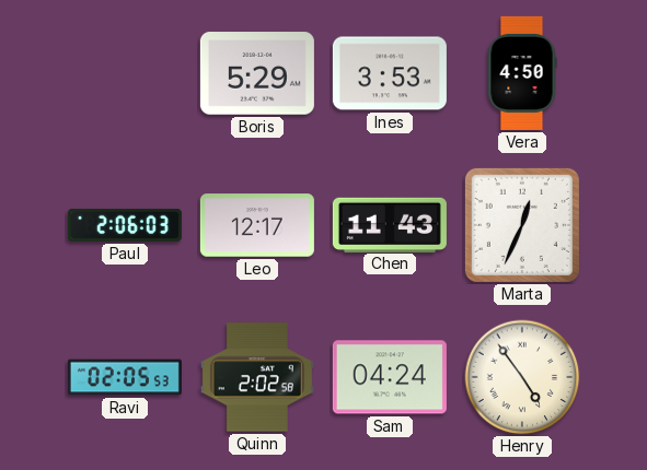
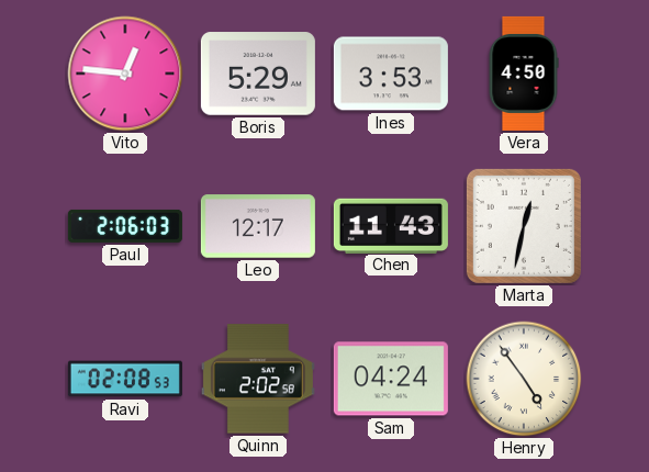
Vito: none -> 12:46 (125, 74)
Marta: 12:34 -> 12:32 (524, 226)
Ravi: 02:05 -> 02:08 (125, 379)
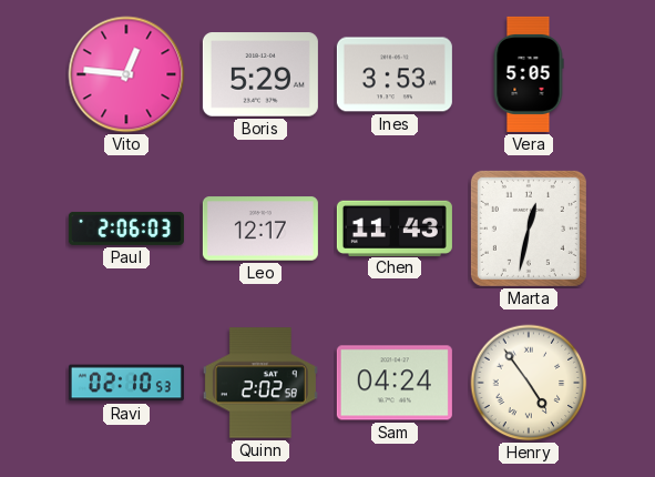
Vera: 4:50 -> 5:05 (529, 74)
Ravi: 02:08 -> 02:10 (126, 383)
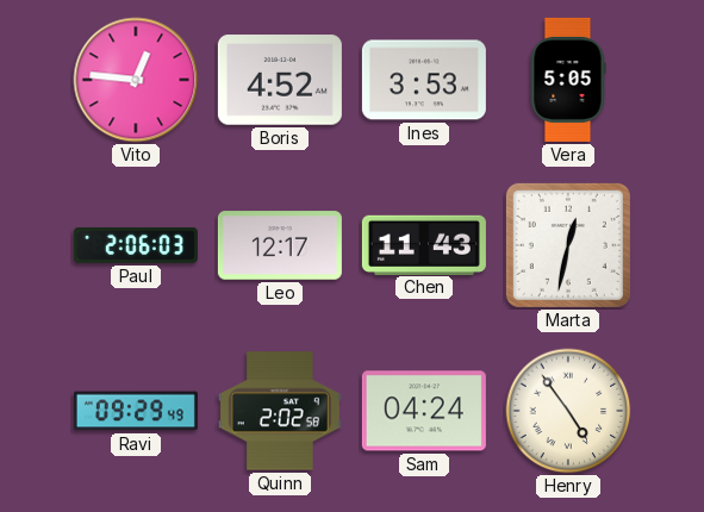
Boris: 5:29 -> 4:52 (280, 80)
Ravi: 02:10 -> 09:29 (136, 411)
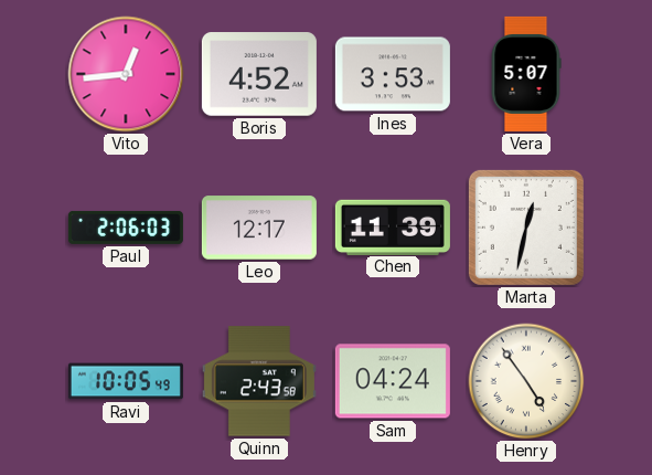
Vito: 12:46 -> 12:44 (126, 74)
Vera: 5:05 -> 5:07 (526, 74)
Chen: 11:43 -> 11:39 (393, 226)
Ravi: 09:29 -> 10:05 (126, 381)
Quinn: 2:02 -> 2:43 (259, 381)
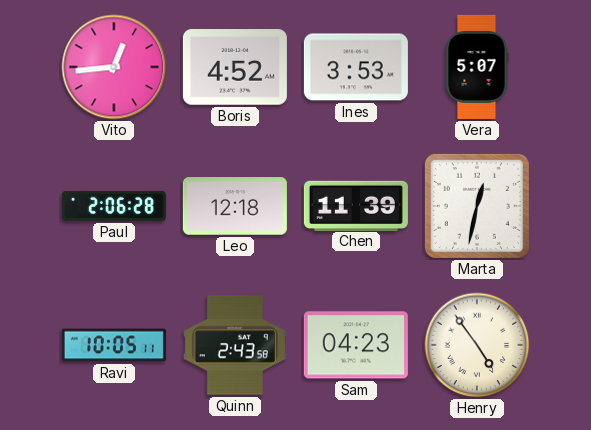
Paul: 2:06:03 -> 2:06:28 (114, 206)
Leo: 12:17 -> 12:18 (235, 206)
Ravi: 10:05:49 -> 10:05:11 (114, 345)
Sam: 04:24 -> 04:23 (356, 345)
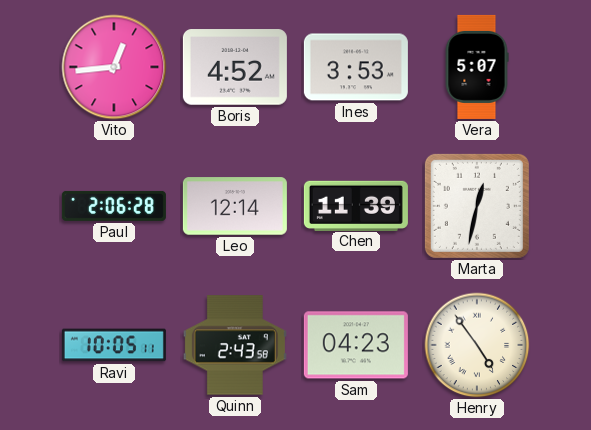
Leo: 12:18 -> 12:14 (235, 206)
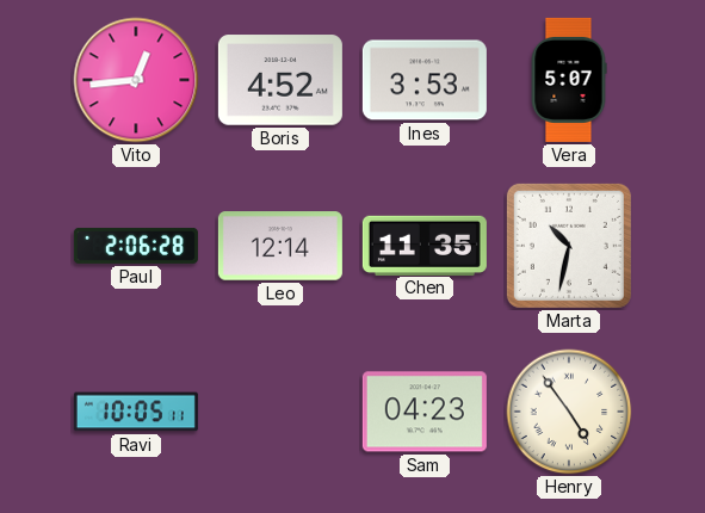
Chen: 11:39 -> 11:35 (425, 245)
Marta: 12:32 -> 10:32 (569, 246)
Quinn: 2:43 -> none (235, 345)
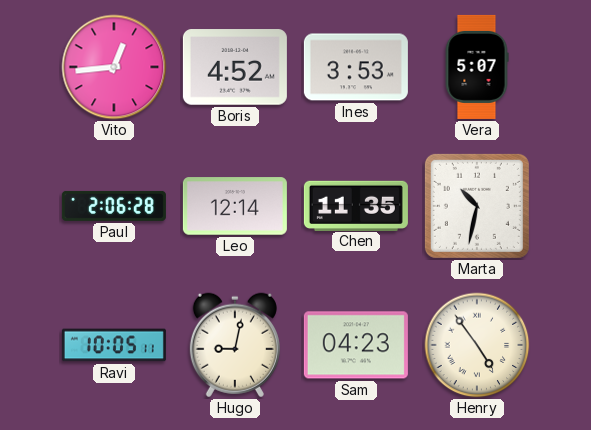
Hugo: none -> 9:02 (235, 345)
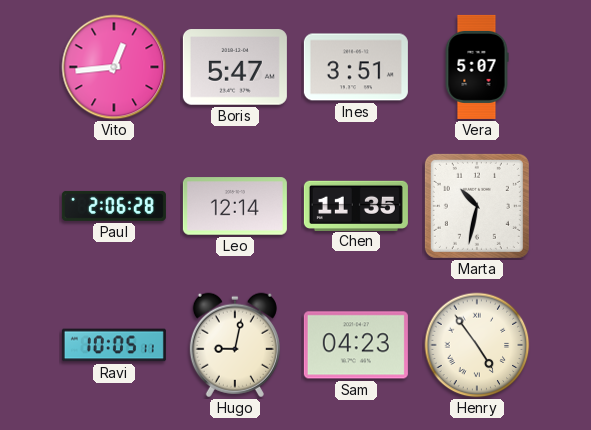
Boris: 4:52 -> 5:47 (235, 67)
Ines: 3:53 -> 3:51 (356, 67)
